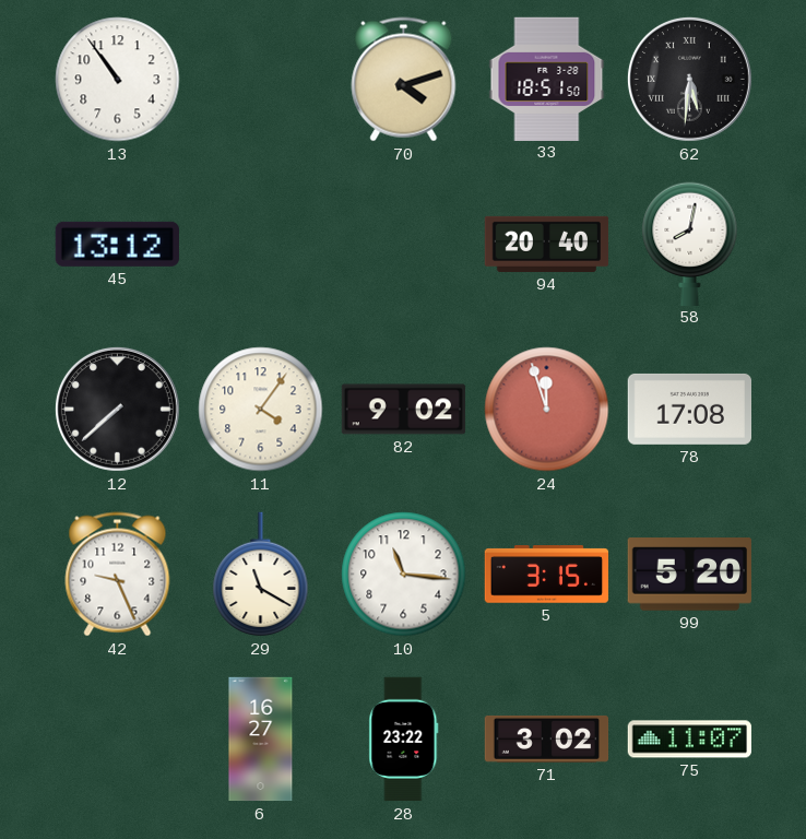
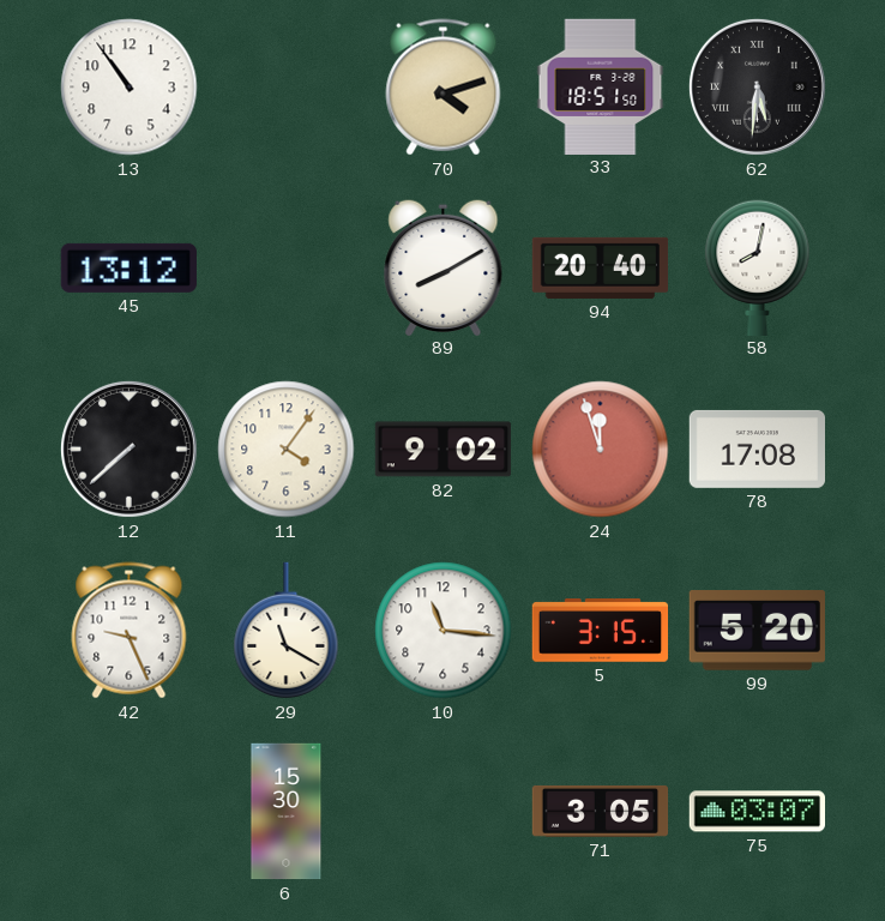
89: none -> 8:10 (444, 266)
6: 16:27 -> 15:30 (287, 812)
28: 23:22 -> none (404, 740)
71: 3:02 -> 3:05 (601, 811)
75: 11:07 -> 03:07 (757, 812)
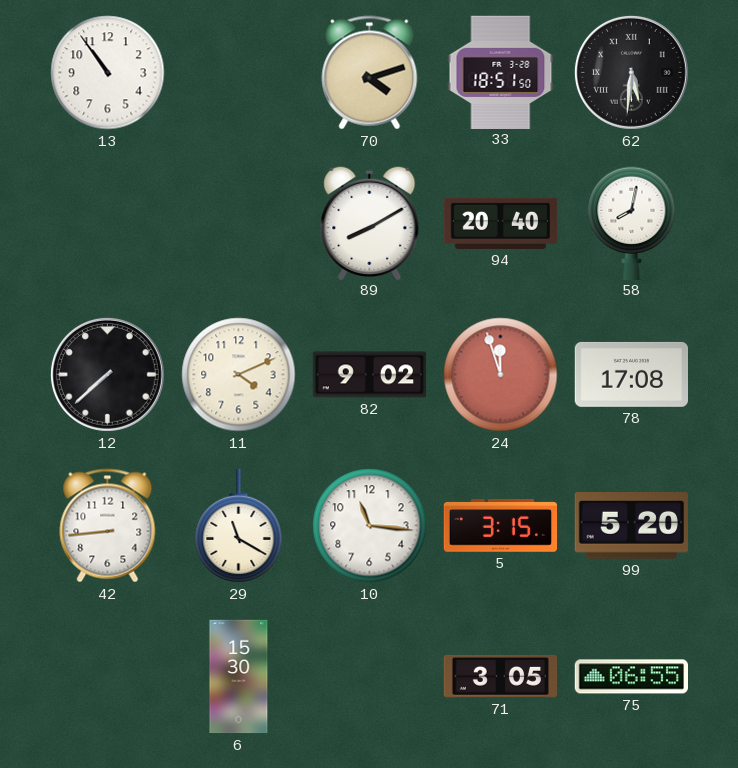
45: 13:12 -> none (128, 267)
11: 4:06 -> 4:11 (239, 375)
42: 9:26 -> 8:44 (108, 526)
75: 03:07 -> 06:55 (631, 677)
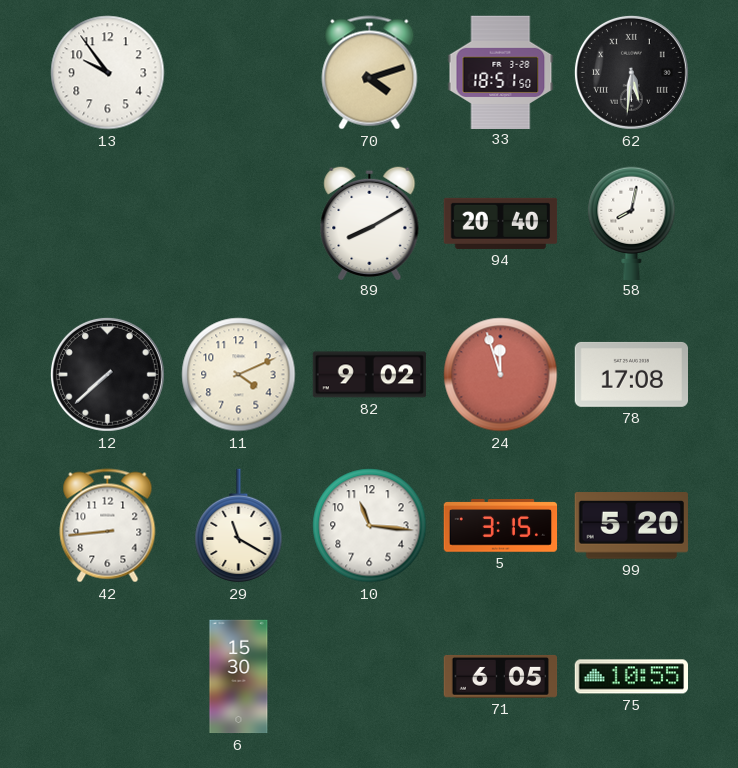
13: 10:54 -> 9:54 (108, 73)
71: 3:05 -> 6:05 (501, 676)
75: 06:55 -> 10:55 (631, 677)
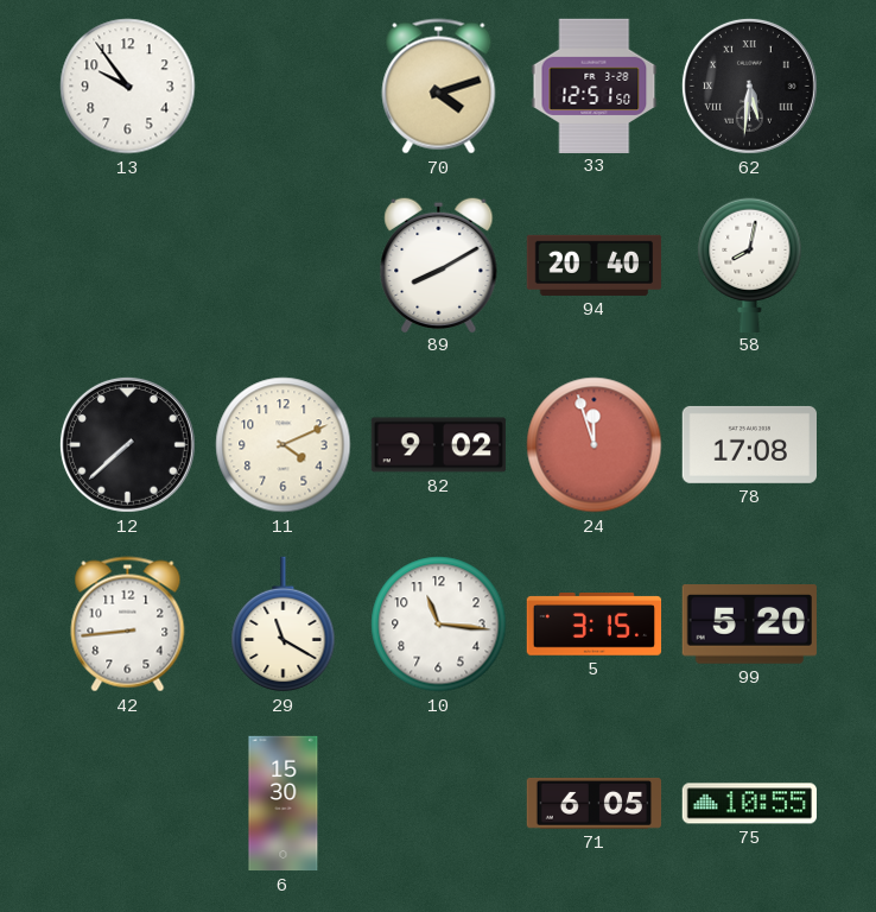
33: 18:51 -> 12:51 (595, 85)
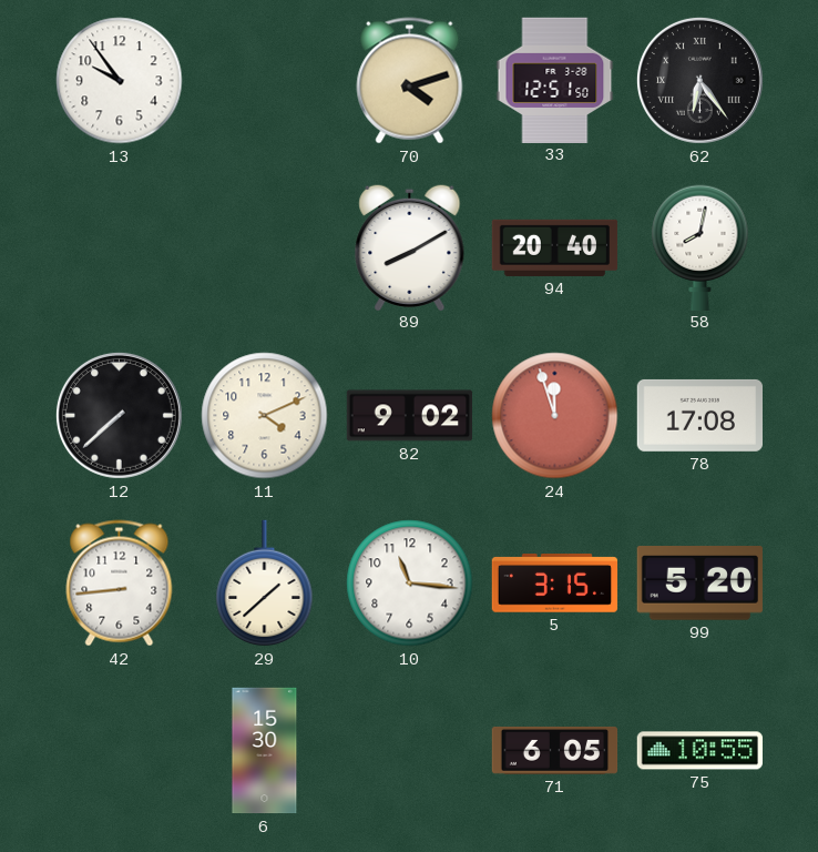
62: 5:31 -> 6:24 (699, 80)
29: 11:20 -> 1:38 (265, 584)
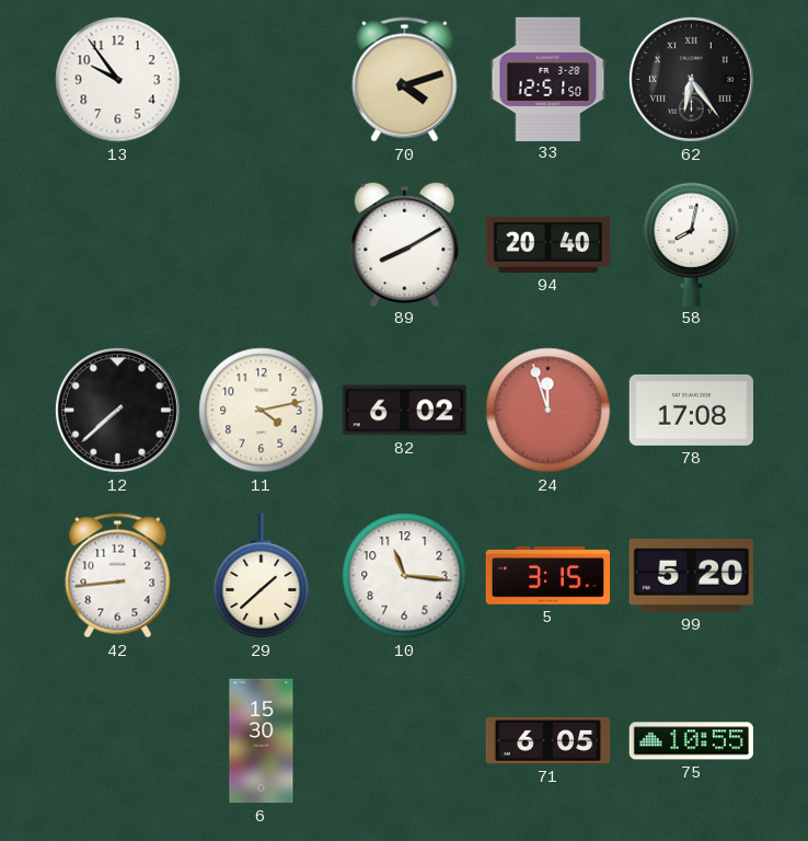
11: 4:11 -> 4:13 (262, 411)
82: 9:02 -> 6:02 (405, 411)
